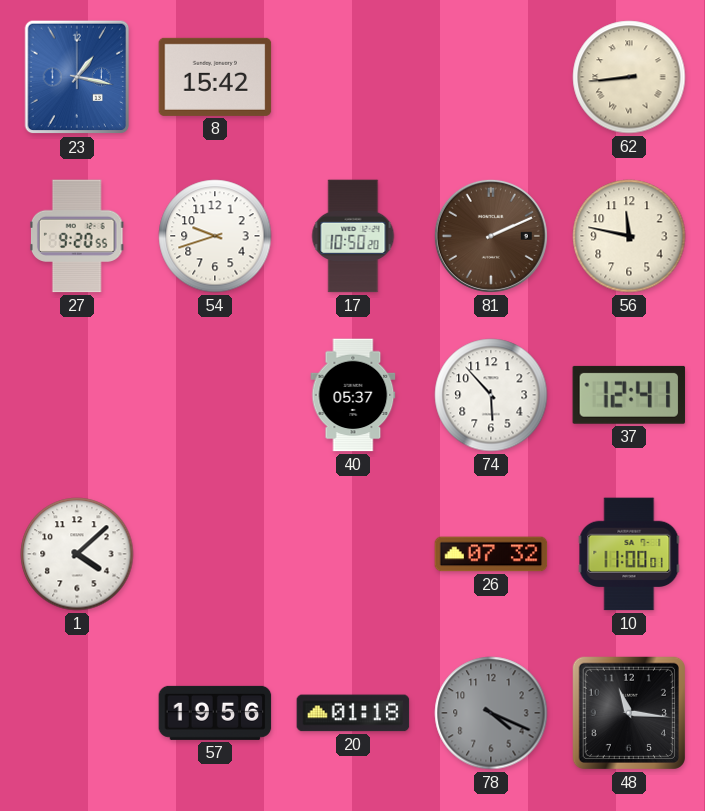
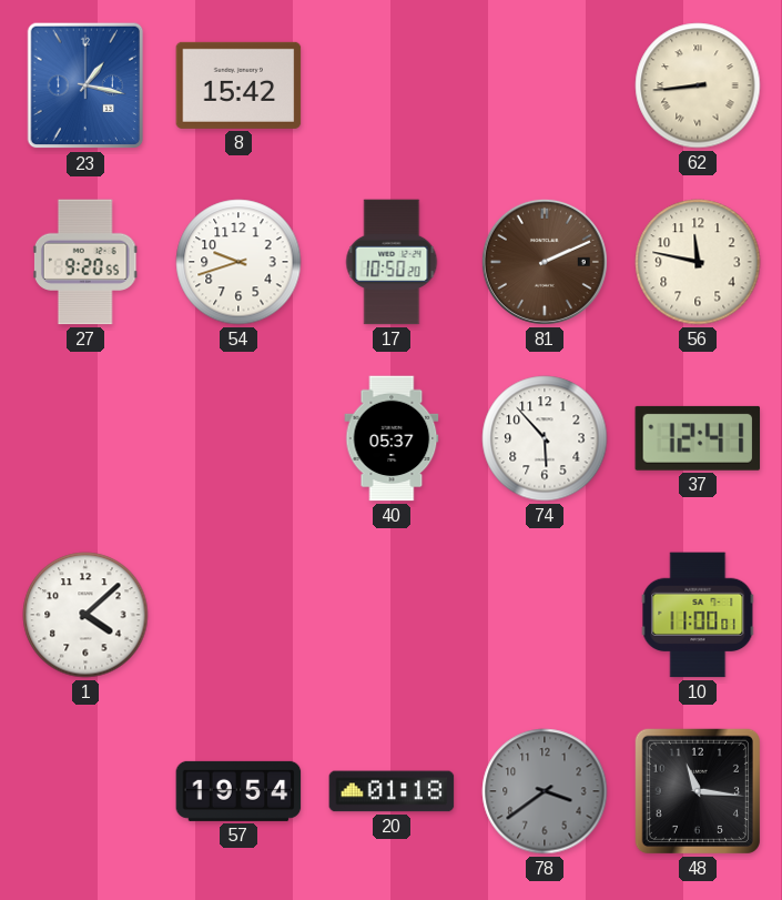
26: 07:32 -> none (491, 554)
57: 19:56 -> 19:54 (238, 791)
78: 4:19 -> 3:39 (545, 791)
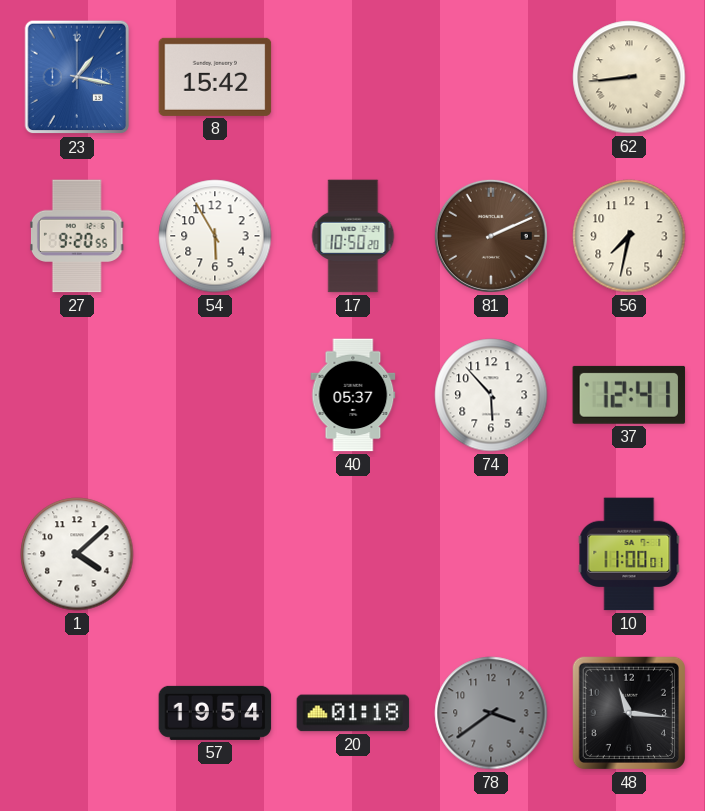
54: 9:42 -> 5:55 (215, 236)
56: 11:47 -> 7:32 (629, 236)
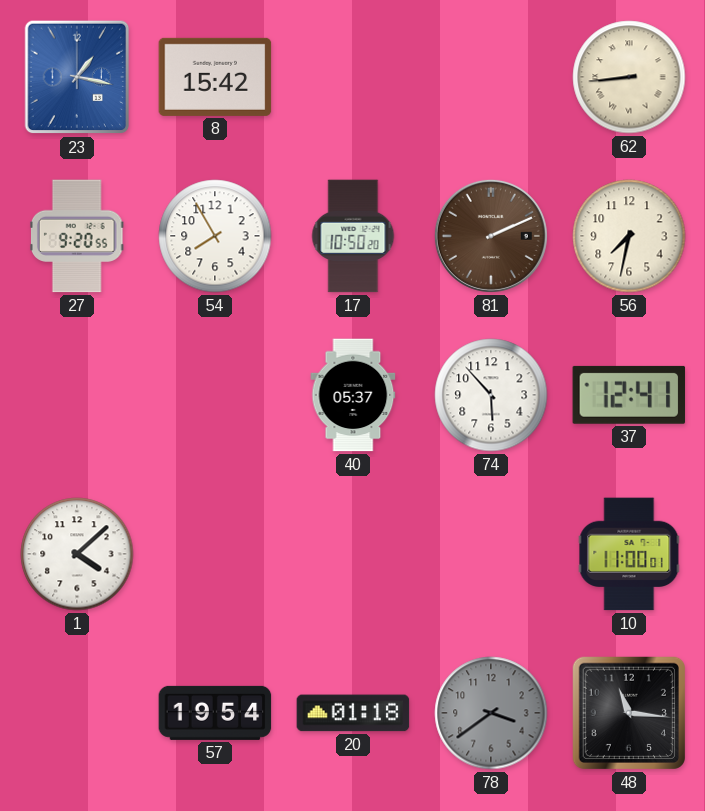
54: 5:55 -> 7:55 (215, 236)
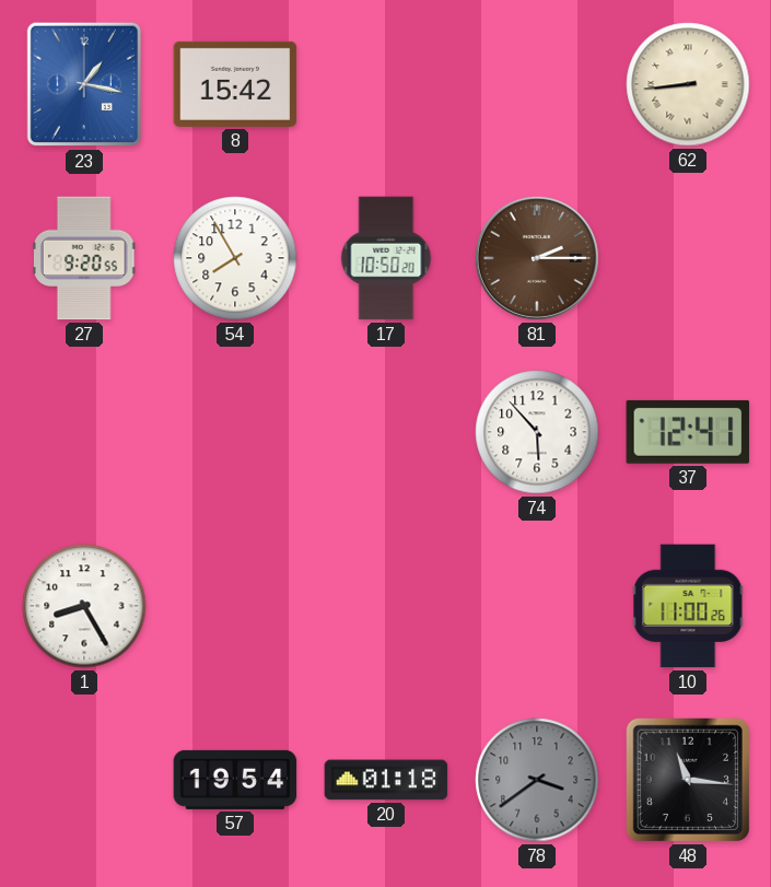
81: 2:11 -> 2:15 (537, 258)
56: 7:32 -> none (629, 236)
40: 05:37 -> none (353, 395)
1: 4:08 -> 8:25 (84, 606)
10: 11:00:01 -> 11:00:26 (688, 606)
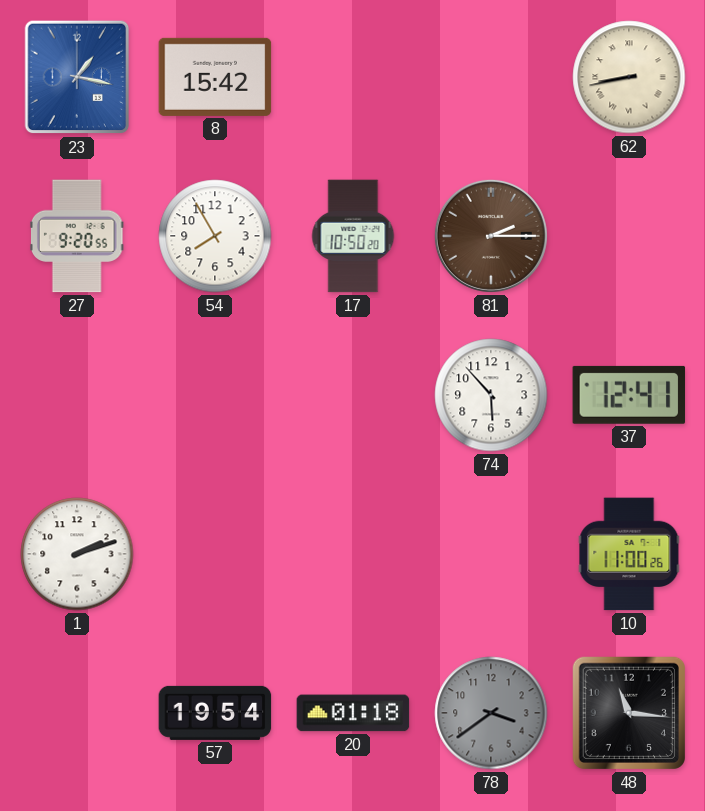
62: 8:44 -> 8:43 (629, 77)
1: 8:25 -> 2:12 (77, 554)
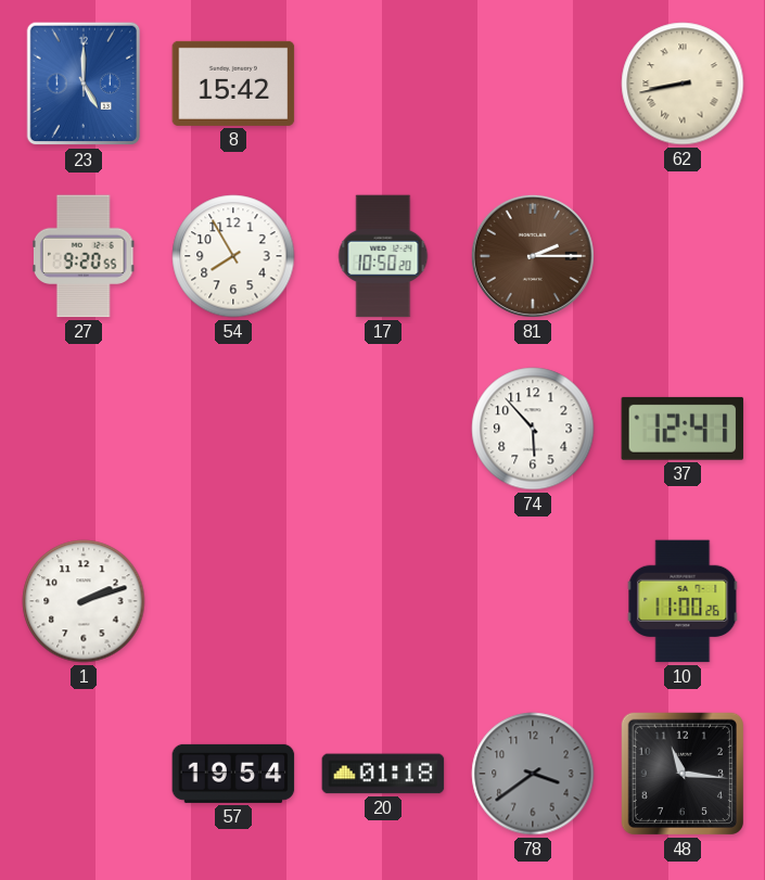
23: 1:17 -> 5:00 (84, 84)
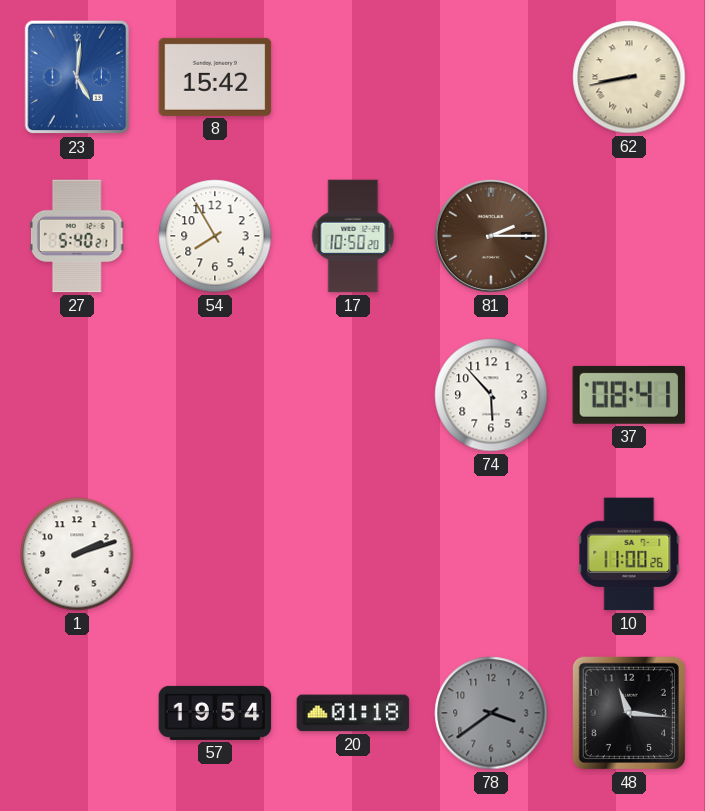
23: 5:00 -> 5:01 (77, 77)
27: 9:20 -> 5:40 (77, 236)
37: 12:41 -> 08:41 (629, 395)
